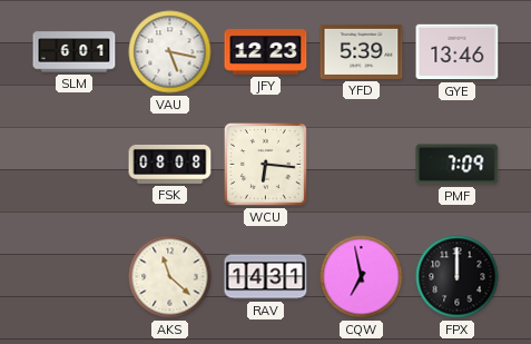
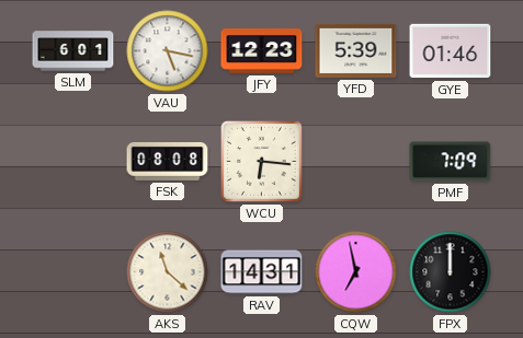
GYE: 13:46 -> 01:46 (451, 51)
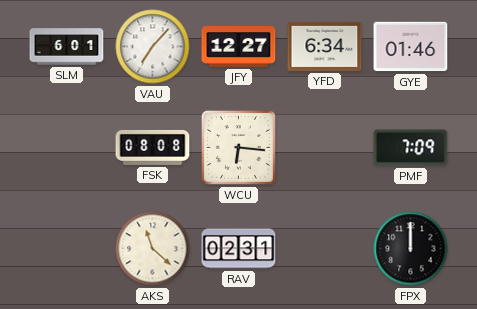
VAU: 5:17 -> 7:07 (153, 47)
JFY: 12:23 -> 12:27 (239, 47)
YFD: 5:39 -> 6:34 (325, 46)
RAV: 14:31 -> 02:31 (239, 249)
CQW: 6:58 -> none (356, 272)
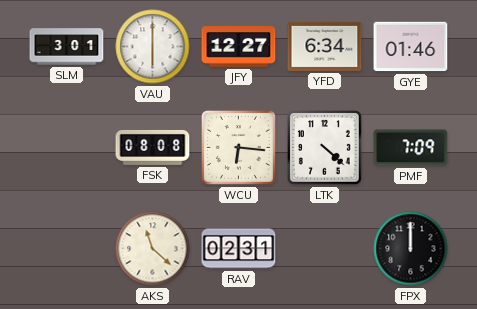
SLM: 6:01 -> 3:01 (67, 47)
VAU: 7:07 -> 6:00 (153, 47)
LTK: none -> 4:22 (324, 147)
